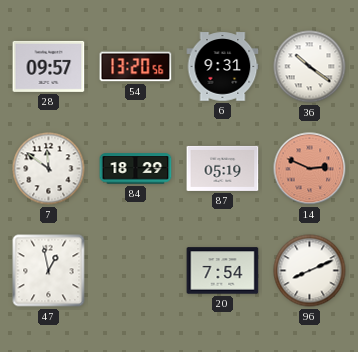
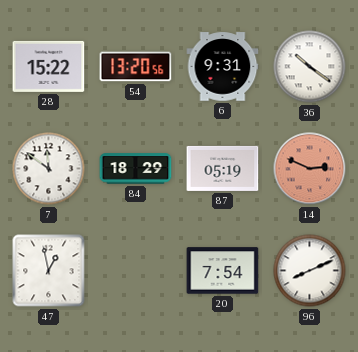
28: 09:57 -> 15:22 (49, 66)
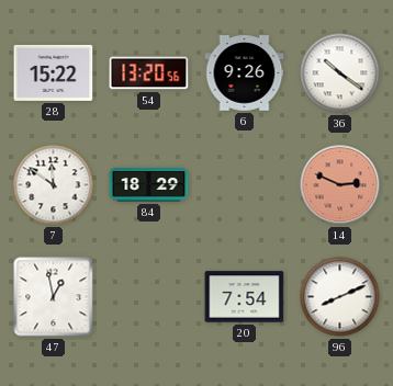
6: 9:31 -> 9:26 (245, 73)
87: 05:19 -> none (223, 168)
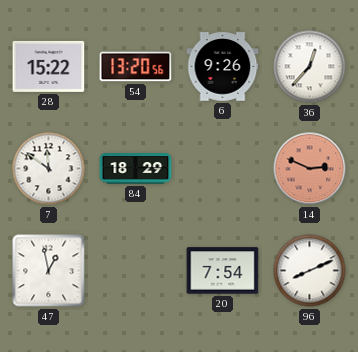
36: 10:21 -> 12:37 (310, 67)
